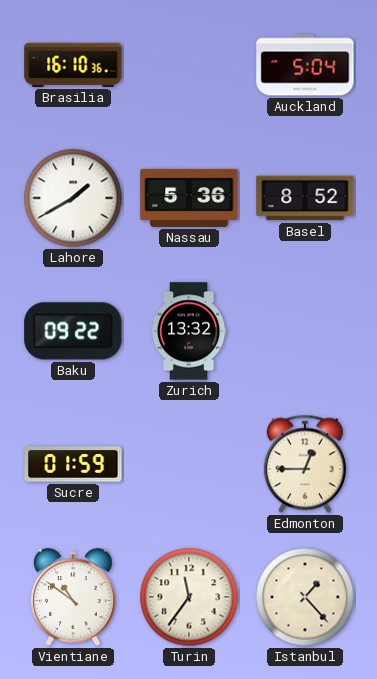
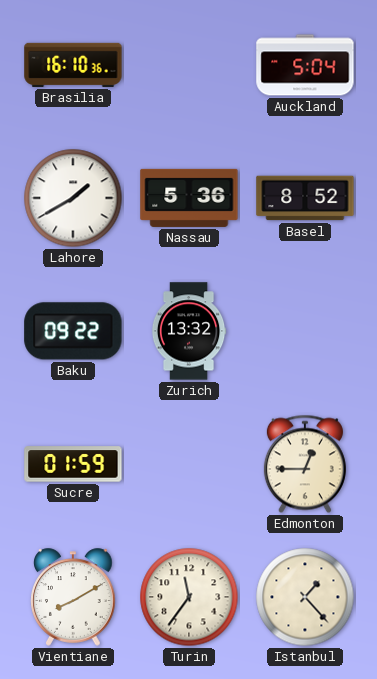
Vientiane: 10:51 -> 8:10 (73, 597)
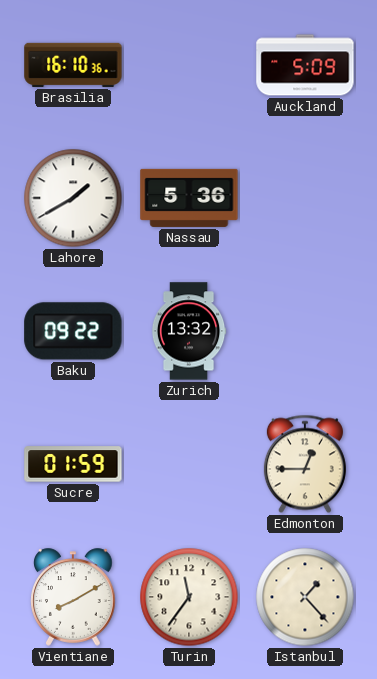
Auckland: 5:04 -> 5:09 (305, 65)
Basel: 8:52 -> none (305, 198)
